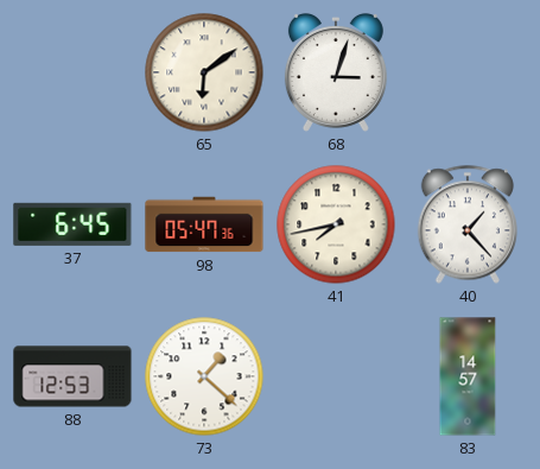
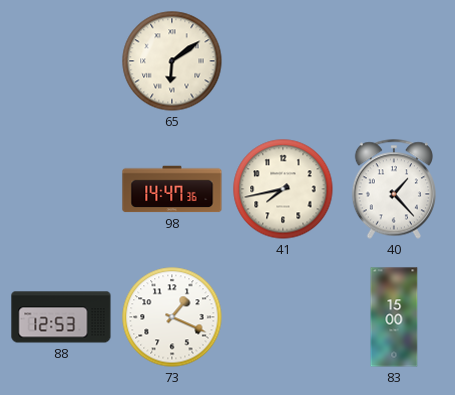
68: 3:03 -> none (336, 72)
37: 6:45 -> none (72, 224)
98: 05:47 -> 14:47 (172, 189)
73: 1:22 -> 1:19 (172, 317)
83: 14:57 -> 15:00 (394, 317)
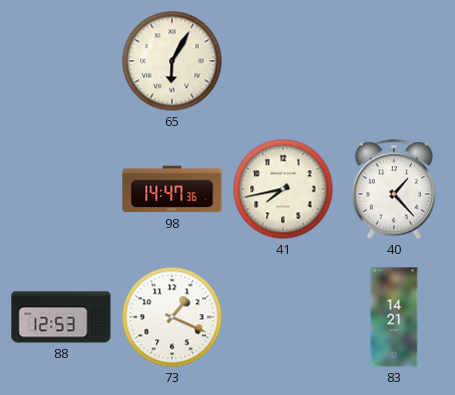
65: 6:09 -> 6:05 (172, 61)
83: 15:00 -> 14:21 (394, 317)
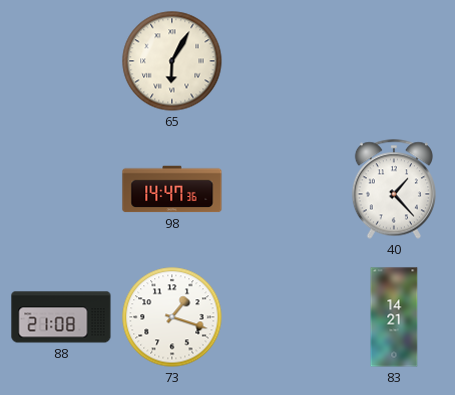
41: 7:43 -> none (283, 189)
88: 12:53 -> 21:08 (61, 317)
73: 1:19 -> 1:18 (172, 317)
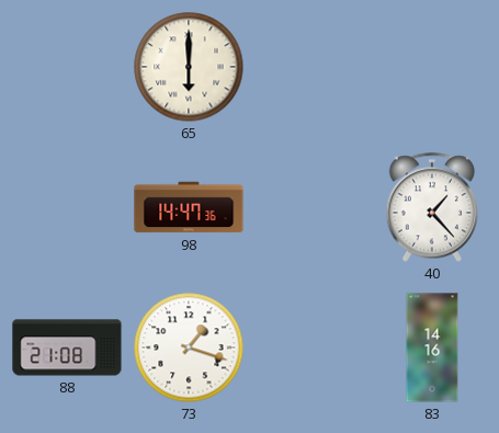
65: 6:05 -> 6:00 (189, 67)
83: 14:21 -> 14:16 (432, 347)
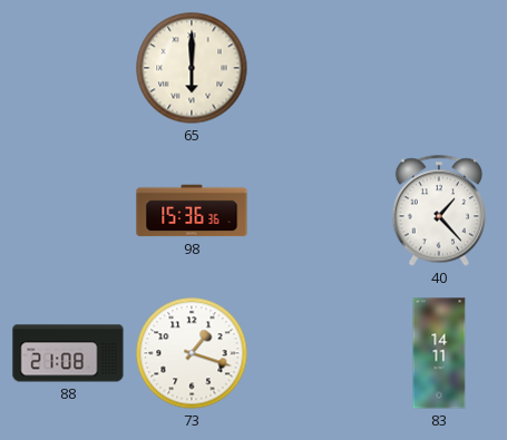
98: 14:47 -> 15:36 (192, 211)
83: 14:16 -> 14:11 (439, 353)
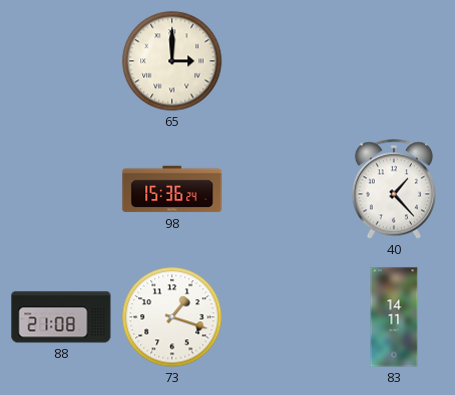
65: 6:00 -> 3:00 (172, 61)
98: 15:36:36 -> 15:36:24 (172, 189)
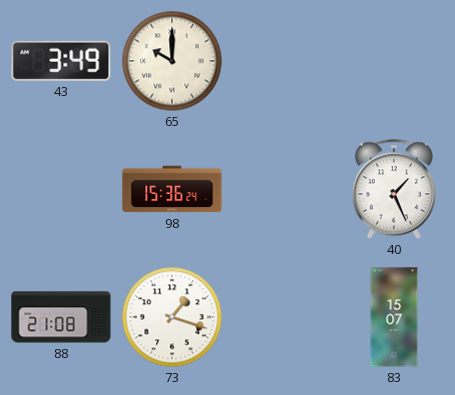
43: none -> 3:49 (61, 61)
65: 3:00 -> 10:00 (172, 61)
40: 1:23 -> 1:26 (393, 189)
83: 14:11 -> 15:07 (394, 317)
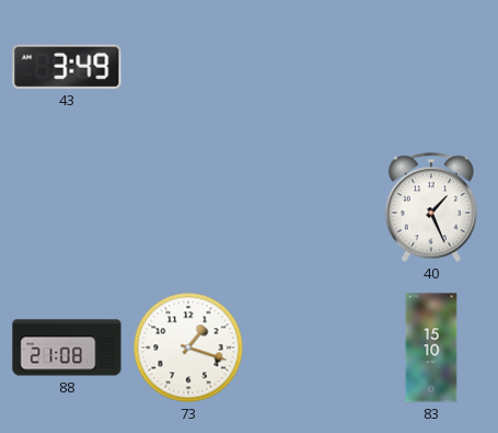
65: 10:00 -> none (172, 61)
98: 15:36 -> none (172, 189)
83: 15:07 -> 15:10 (431, 347)
